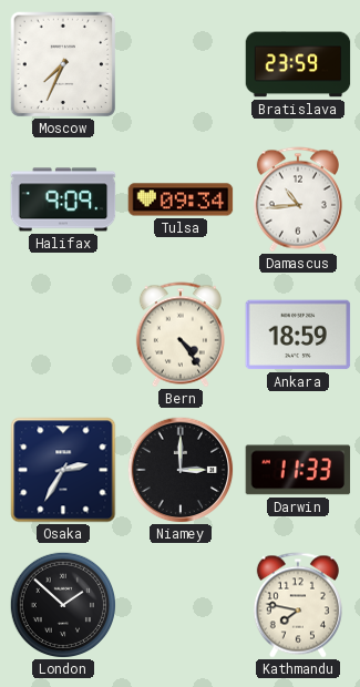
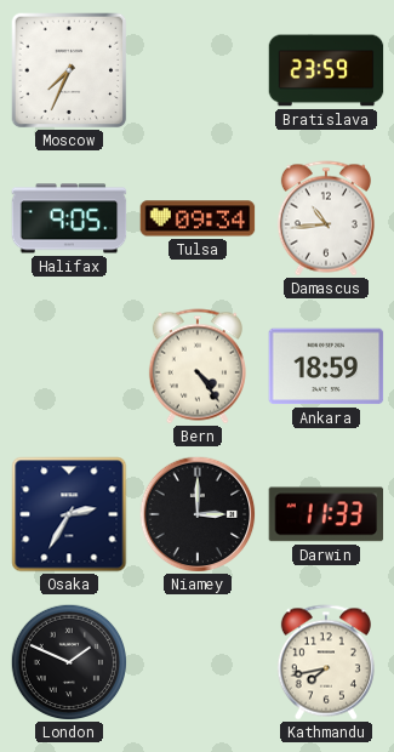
Halifax: 9:09 -> 9:05 (69, 218)
London: 1:52 -> 1:49 (68, 661)
Kathmandu: 7:47 -> 7:43 (326, 662)
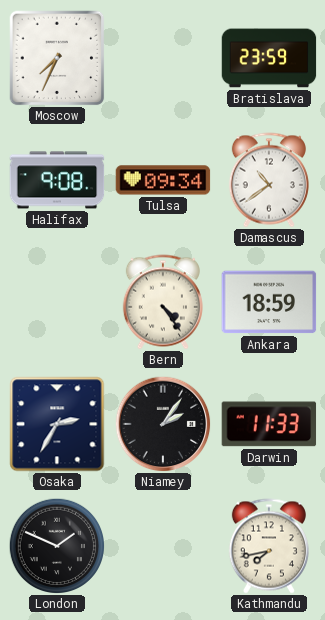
Halifax: 9:05 -> 9:08 (57, 180)
Damascus: 10:44 -> 10:39 (269, 180)
Niamey: 3:00 -> 2:06 (163, 424)
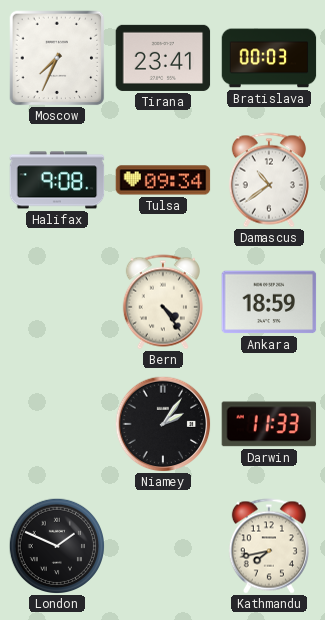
Tirana: none -> 23:41 (163, 58)
Bratislava: 23:59 -> 00:03 (269, 58)
Osaka: 2:35 -> none (57, 424)
